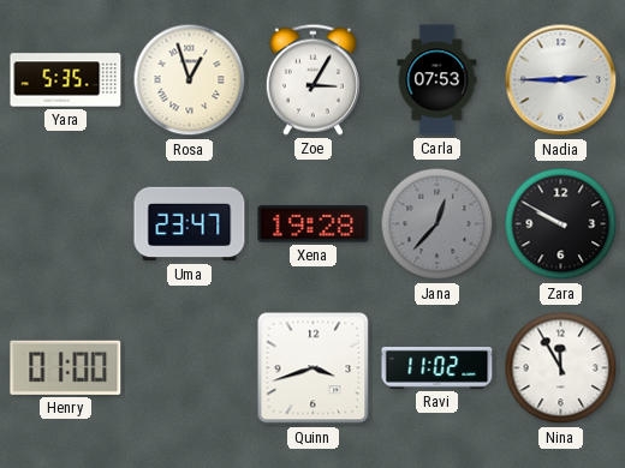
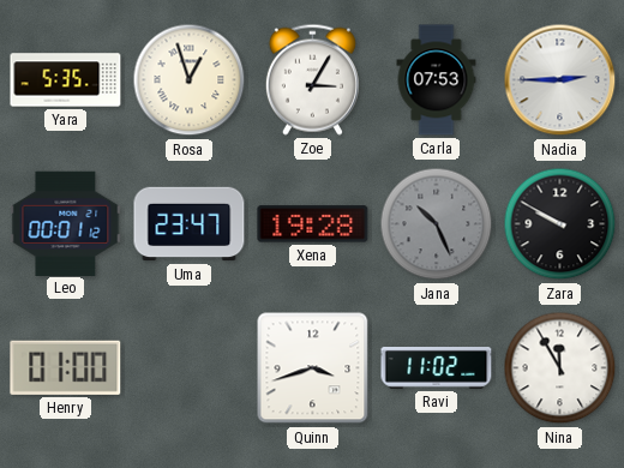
Leo: none -> 00:01 (66, 223)
Jana: 12:37 -> 10:26 (437, 224)
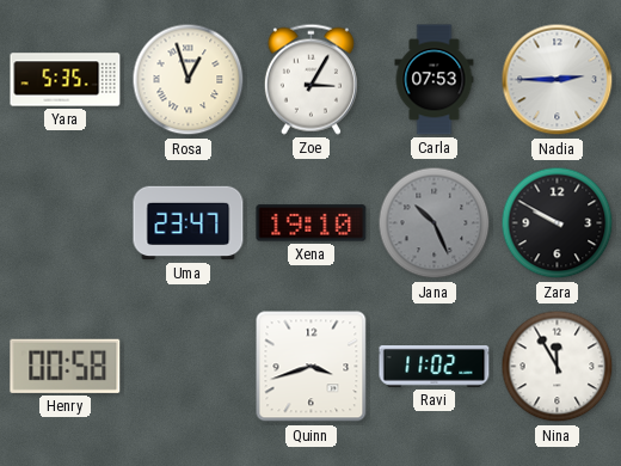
Leo: 00:01 -> none (66, 223)
Xena: 19:28 -> 19:10 (312, 223)
Henry: 01:00 -> 00:58 (66, 366)
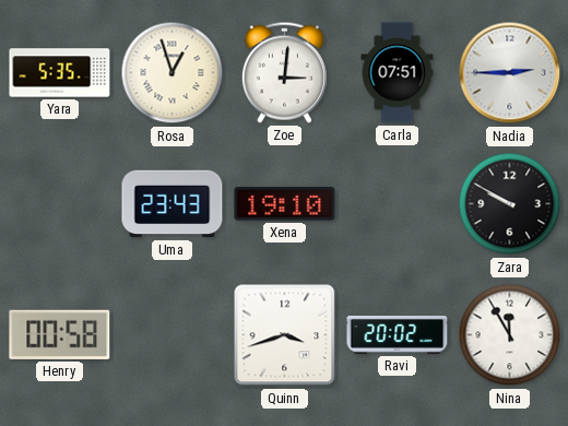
Zoe: 3:05 -> 3:01 (284, 72)
Carla: 07:53 -> 07:51 (398, 73)
Uma: 23:47 -> 23:43 (173, 204)
Jana: 10:26 -> none (435, 223)
Ravi: 11:02 -> 20:02 (398, 335)
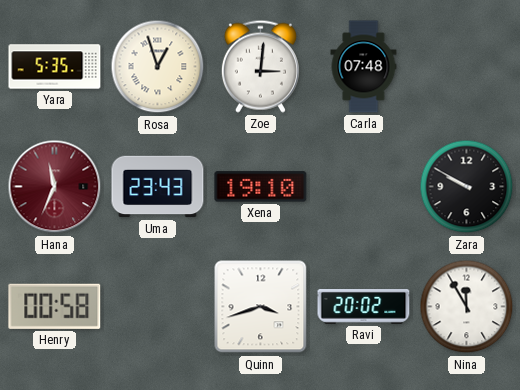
Carla: 07:51 -> 07:48 (364, 67)
Nadia: 2:45 -> none (510, 73)
Hana: none -> 11:34 (55, 187)
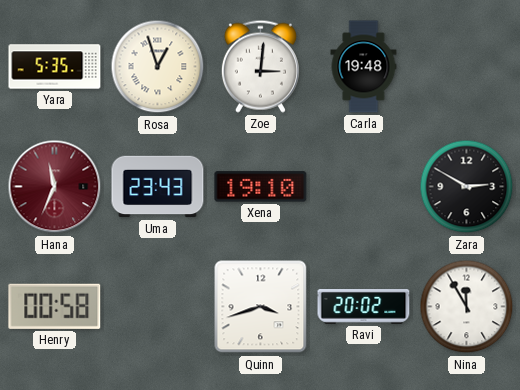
Carla: 07:48 -> 19:48 (364, 67)
Zara: 9:50 -> 2:50 (467, 187)
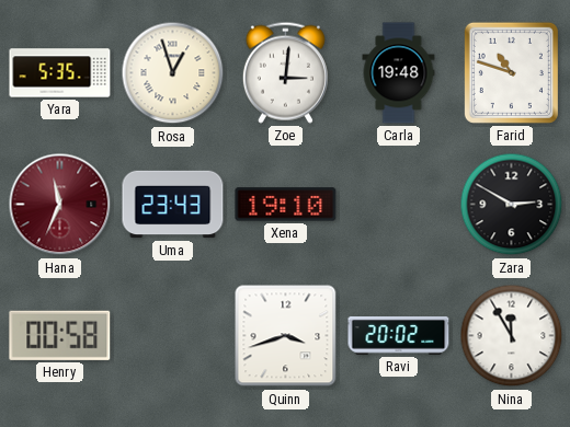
Farid: none -> 10:48 (511, 72)
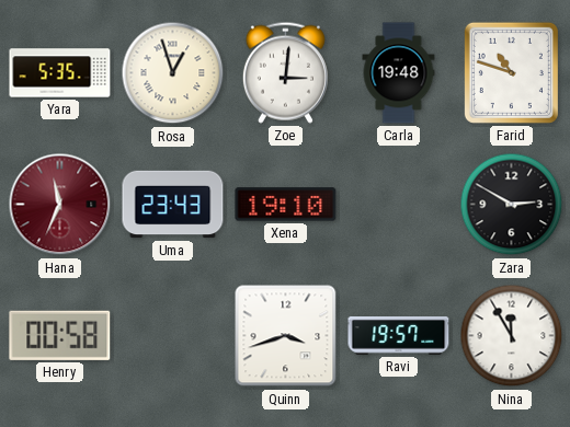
Ravi: 20:02 -> 19:57 (399, 336)
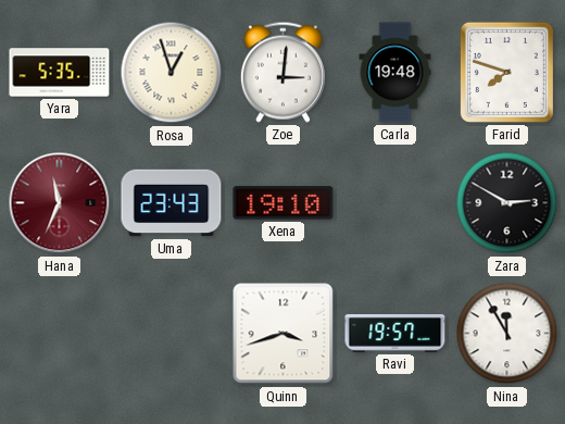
Farid: 10:48 -> 7:48 (506, 72)
Henry: 00:58 -> none (60, 335)
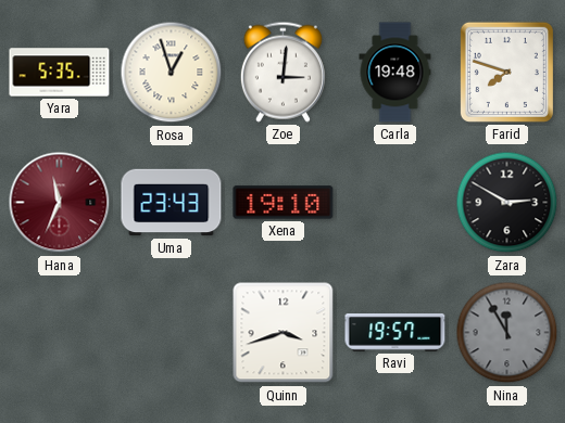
Nina dial: white -> grey (507, 333)
